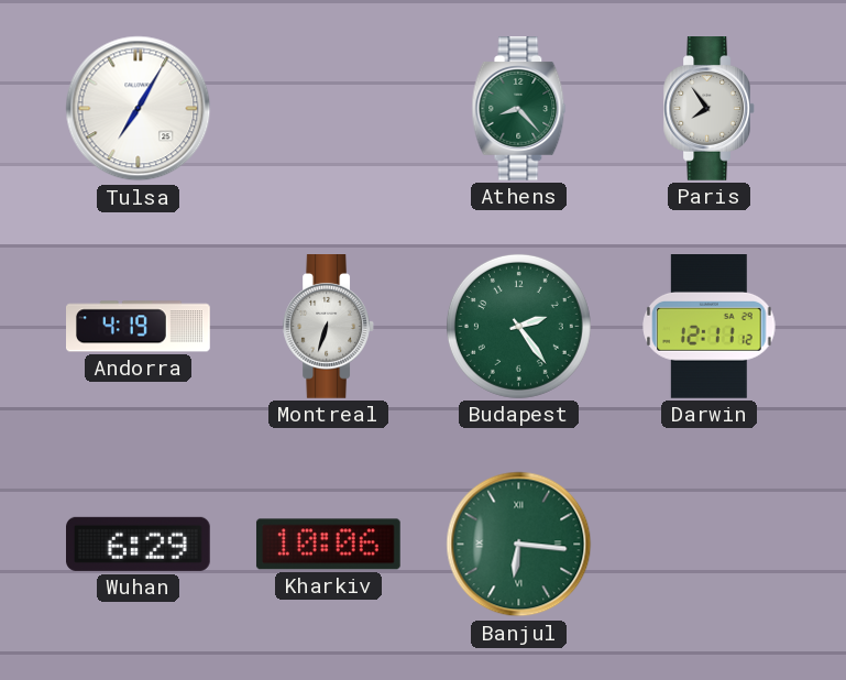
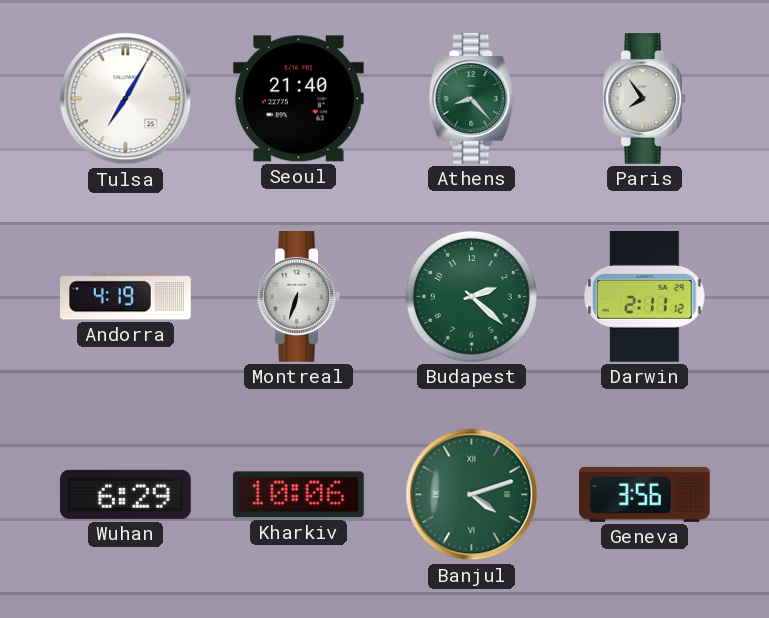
Seoul: none -> 21:40 (299, 99)
Budapest: 2:24 -> 2:22 (471, 296)
Darwin: 12:11 -> 2:11 (645, 297)
Banjul: 6:16 -> 4:12 (472, 495)
Geneva: none -> 3:56 (645, 494)
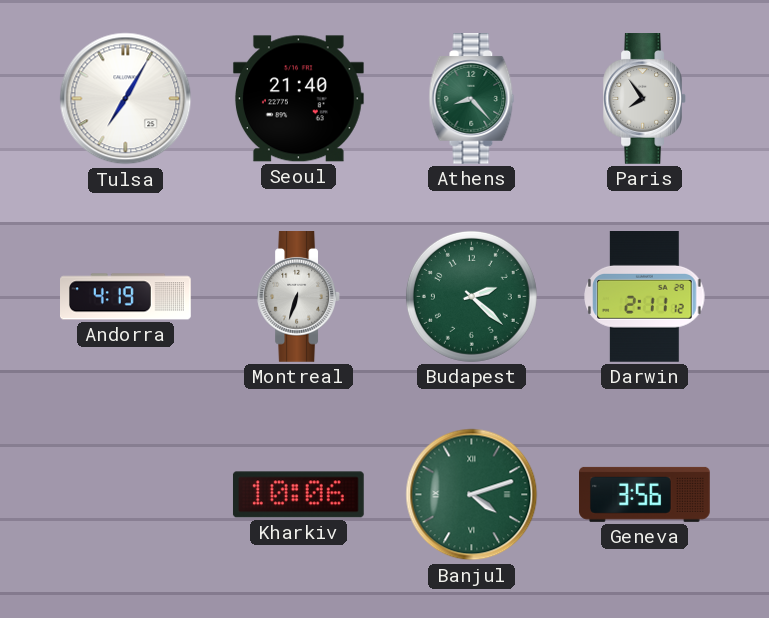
Wuhan: 6:29 -> none (126, 494)
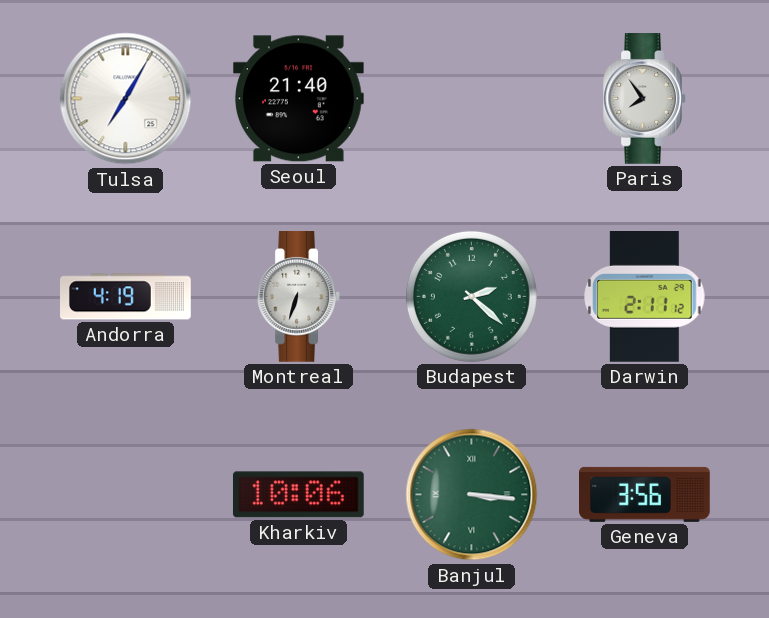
Athens: 8:23 -> none (472, 99)
Banjul: 4:12 -> 3:16 (472, 495)
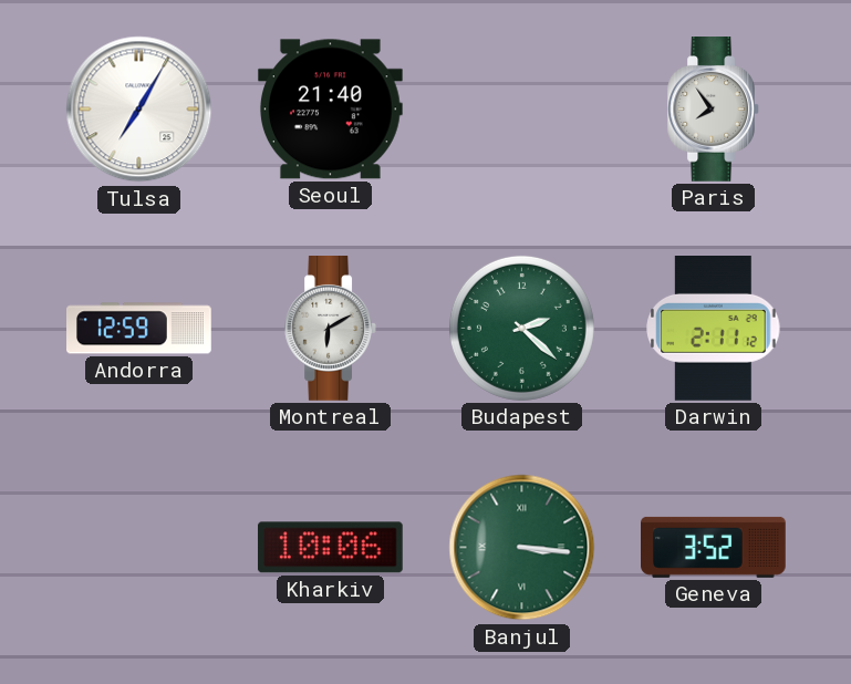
Andorra: 4:19 -> 12:59 (139, 329)
Montreal: 6:33 -> 6:10 (330, 329)
Geneva: 3:56 -> 3:52 (714, 547)
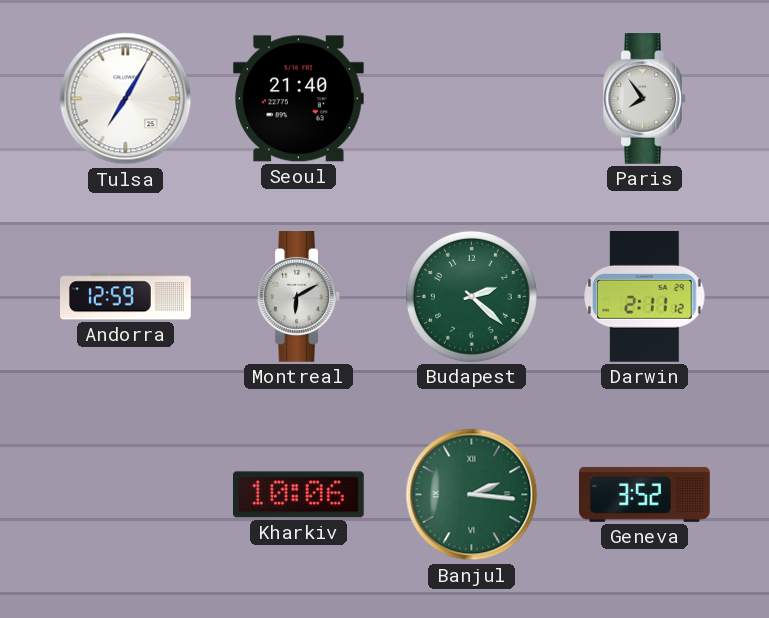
Banjul: 3:16 -> 2:16 (472, 495)
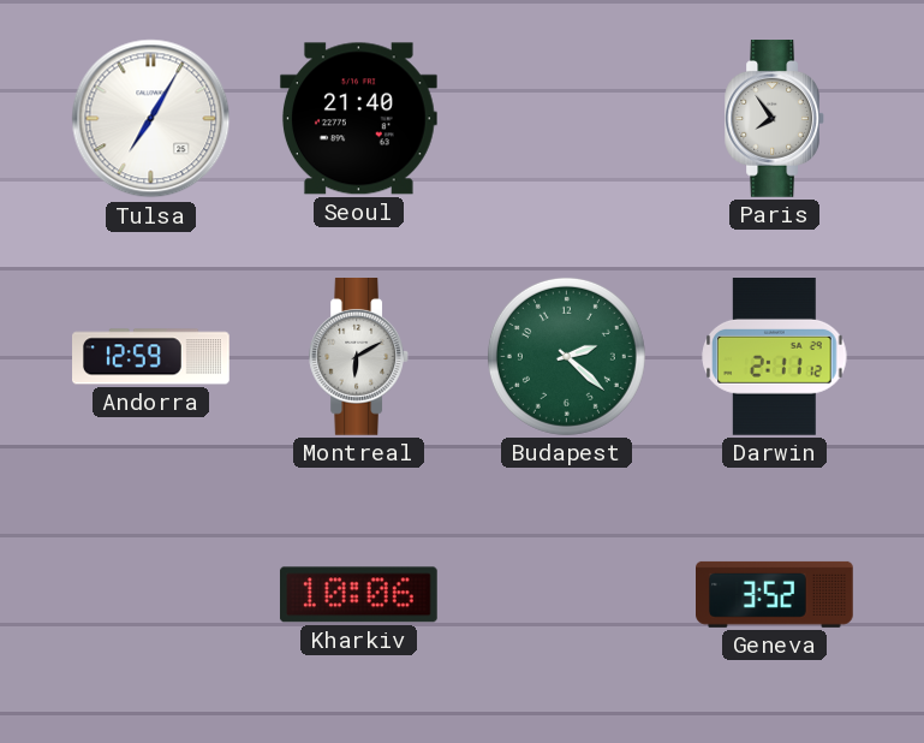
Banjul: 2:16 -> none (472, 495)
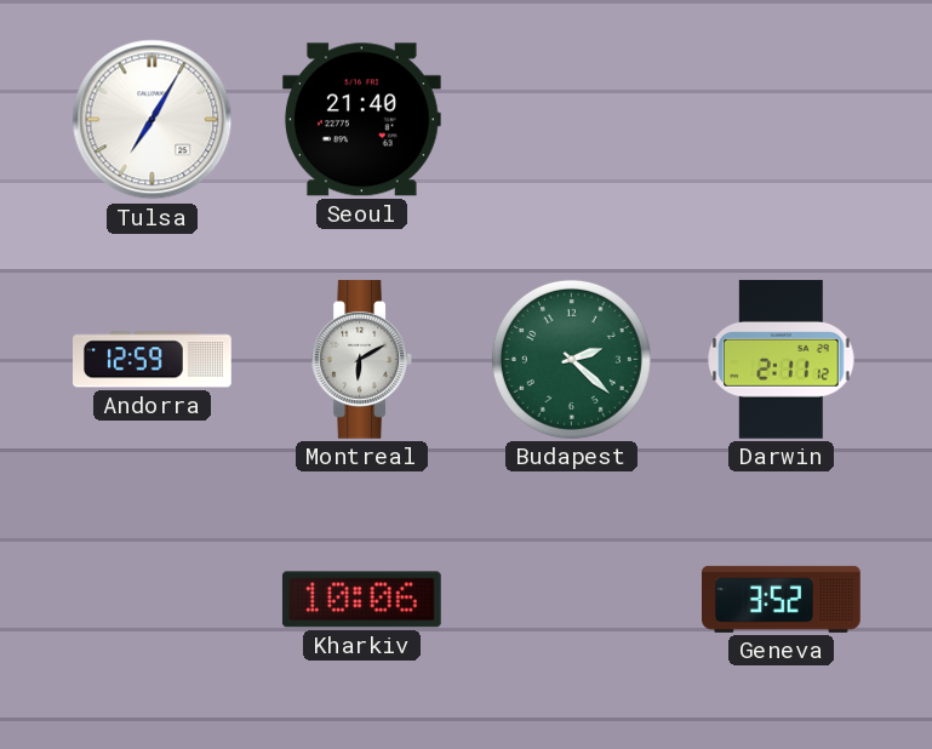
Paris: 7:54 -> none (774, 119)
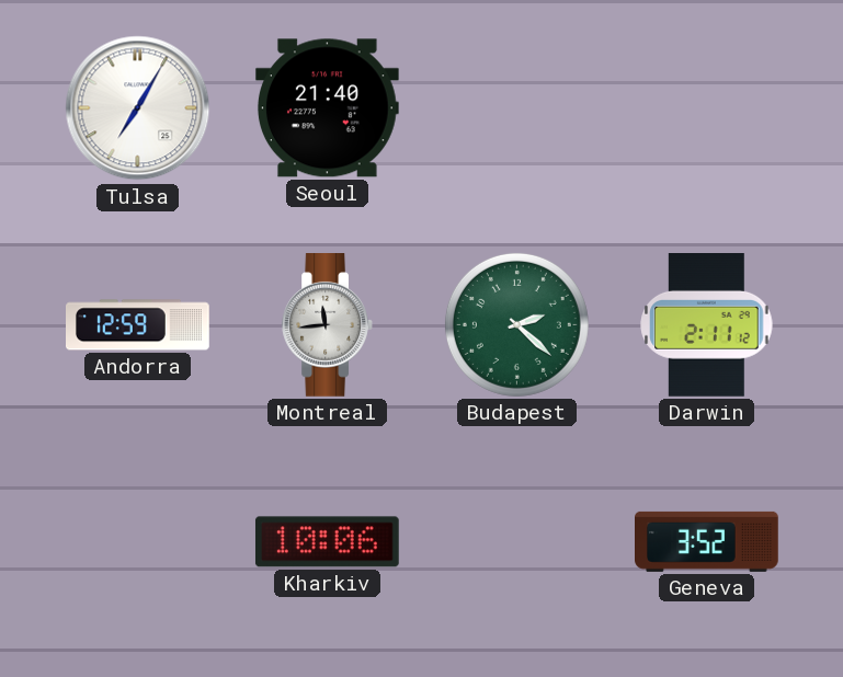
Montreal: 6:10 -> 11:44 (327, 325)
